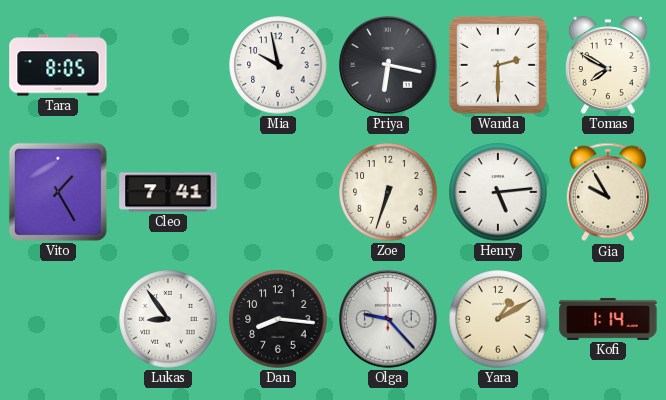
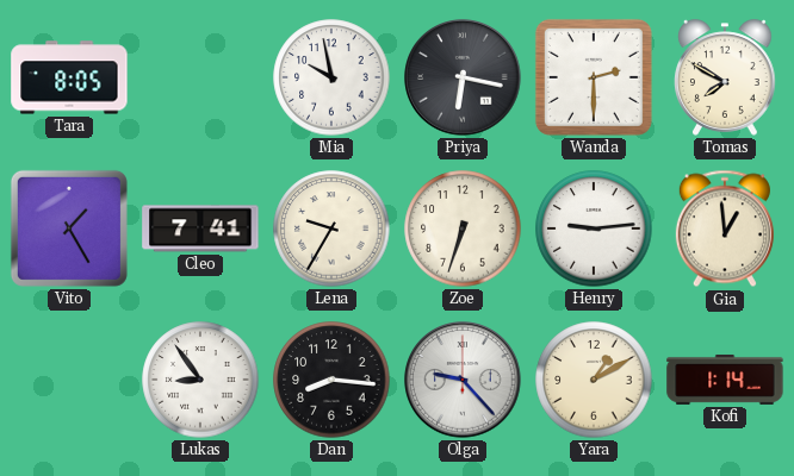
Lena: none -> 9:35 (331, 228)
Henry: 5:14 -> 9:14 (594, 228)
Gia: 9:55 -> 12:59 (725, 228)
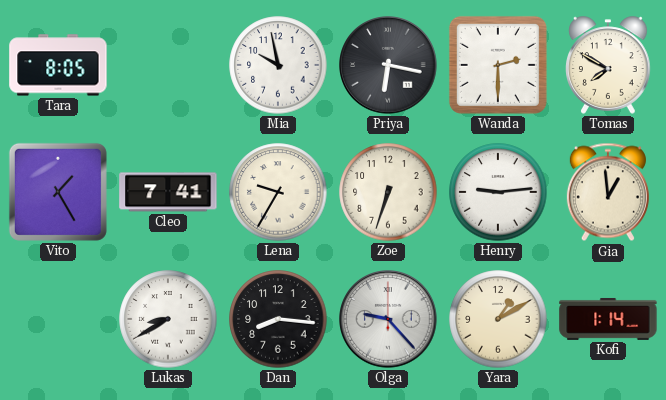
Lukas: 8:54 -> 8:40 (168, 319)
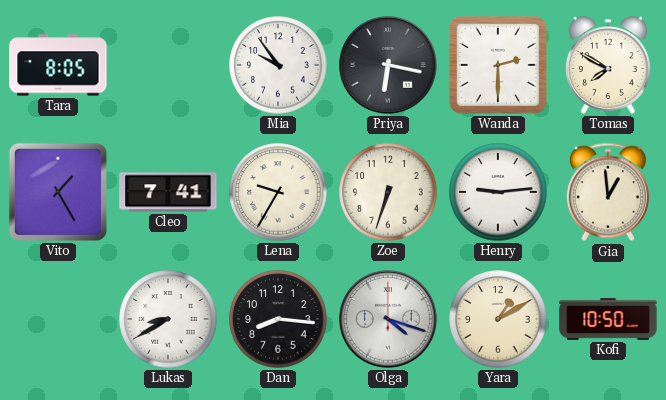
Mia: 9:58 -> 9:54 (278, 65)
Olga: 9:23 -> 4:18 (388, 319)
Kofi: 1:14 -> 10:50 (608, 319)
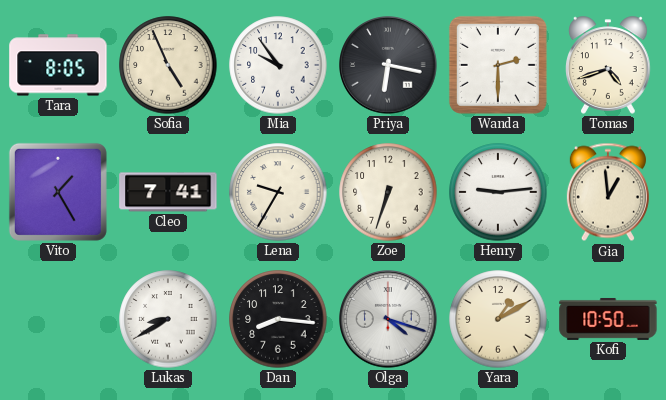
Sofia: none -> 4:56 (168, 65)
Tomas: 7:50 -> 4:42 (609, 65)
